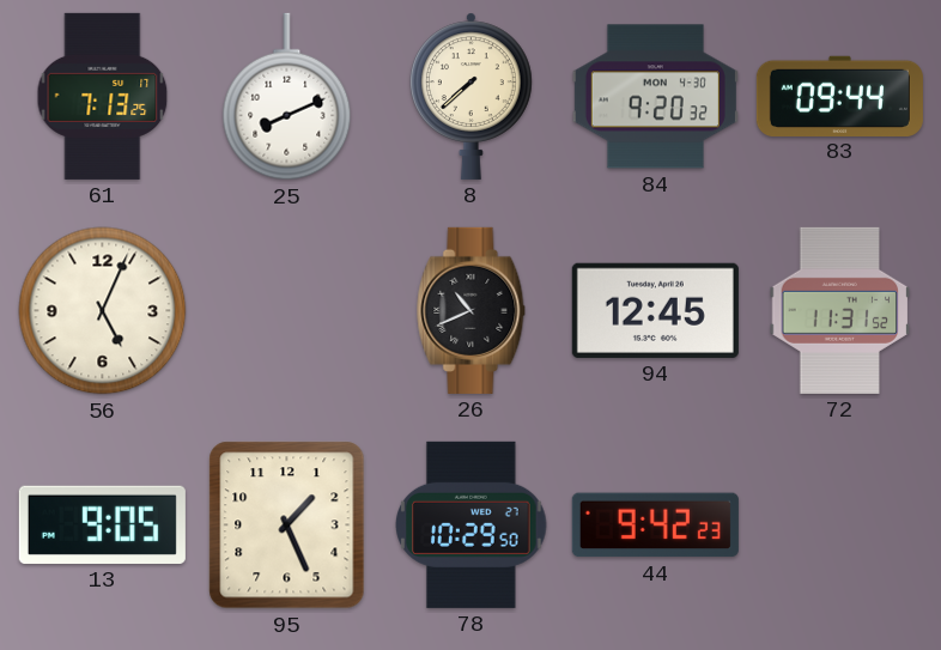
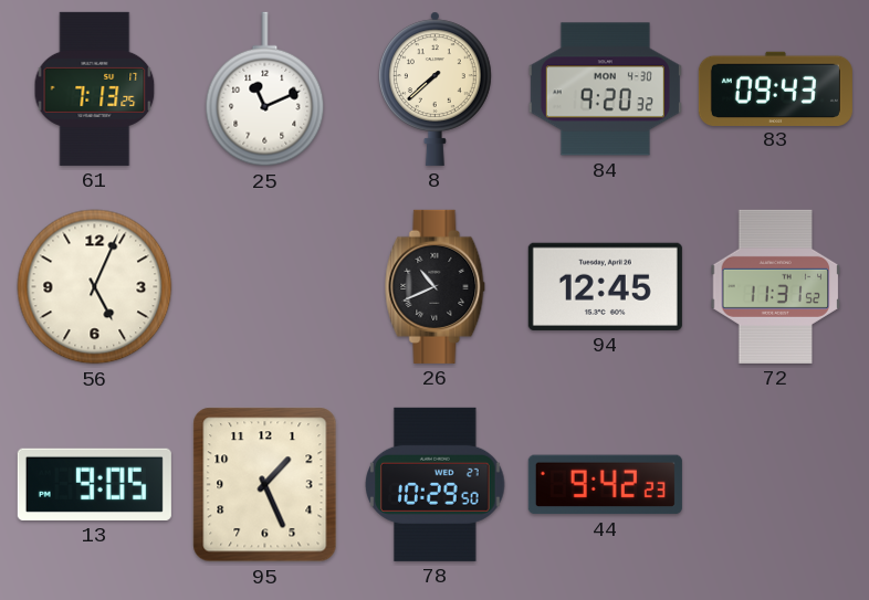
25: 8:11 -> 11:11 (265, 90)
83: 09:44 -> 09:43 (775, 88)
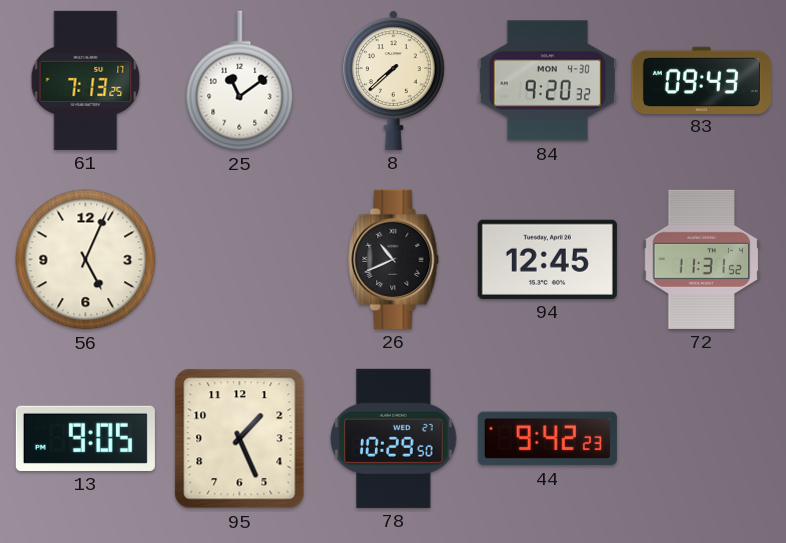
25: 11:11 -> 11:09 (240, 81)
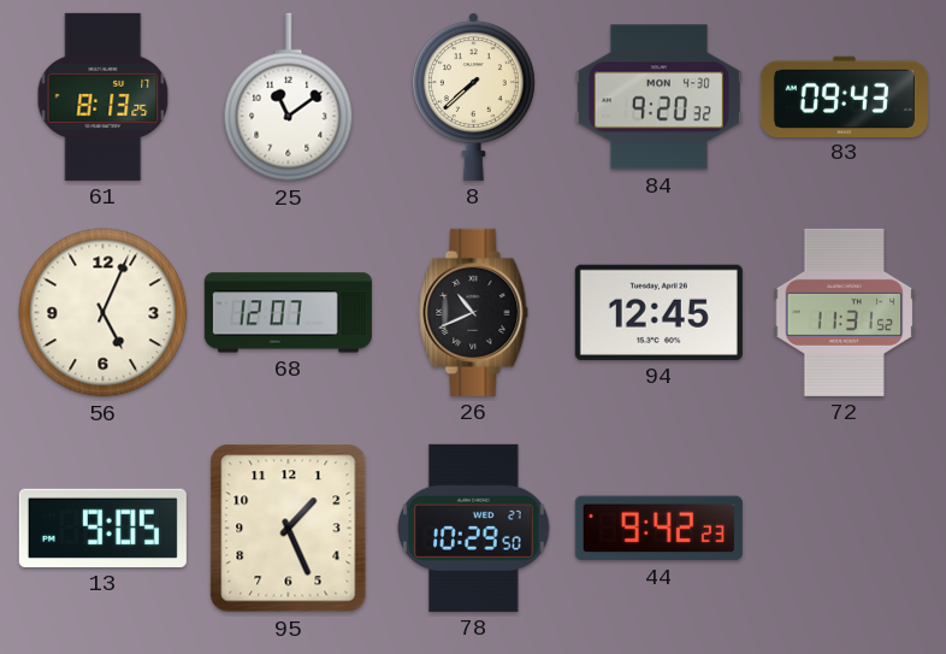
61: 7:13 -> 8:13 (104, 96)
68: none -> 12:07 (288, 313)
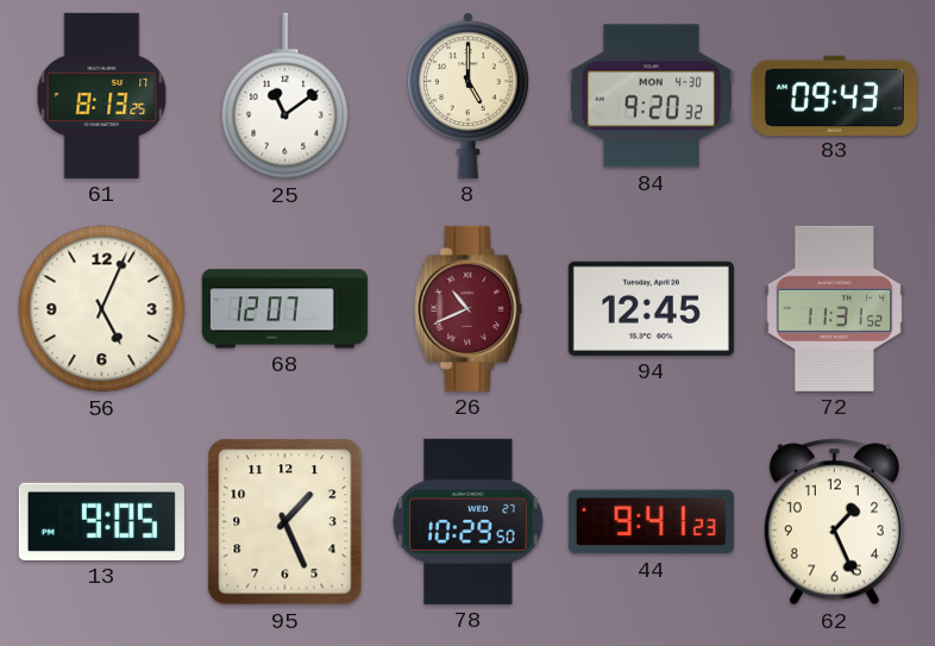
8: 7:38 -> 5:00 (467, 95)
26 dial: black -> burgundy (469, 308)
44: 9:42 -> 9:41 (651, 522)
62: none -> 1:26 (834, 522)
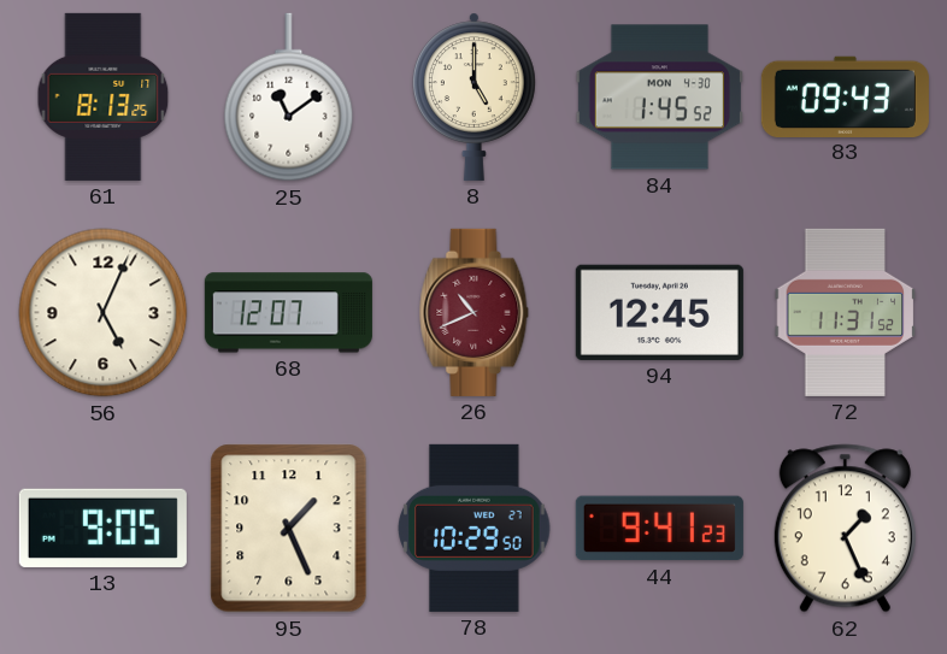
84: 9:20 -> 1:45 (659, 98)
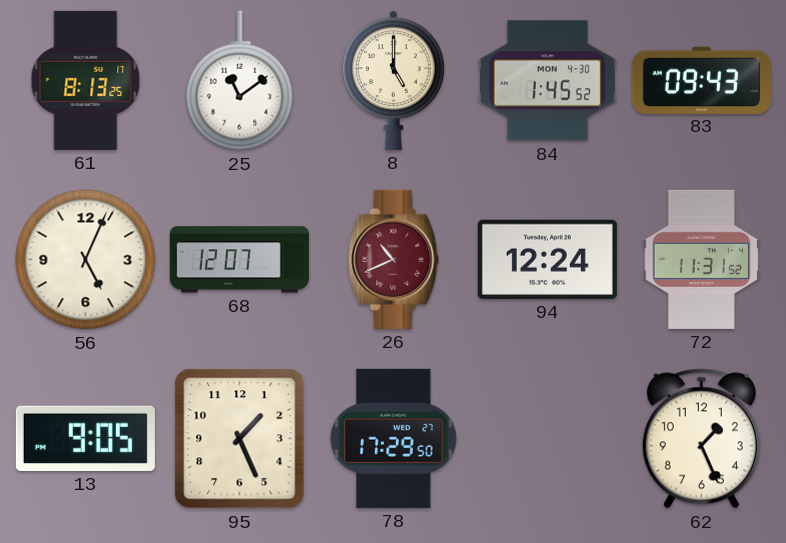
94: 12:45 -> 12:24 (547, 259)
78: 10:29 -> 17:29 (394, 438)
44: 9:41 -> none (659, 529)
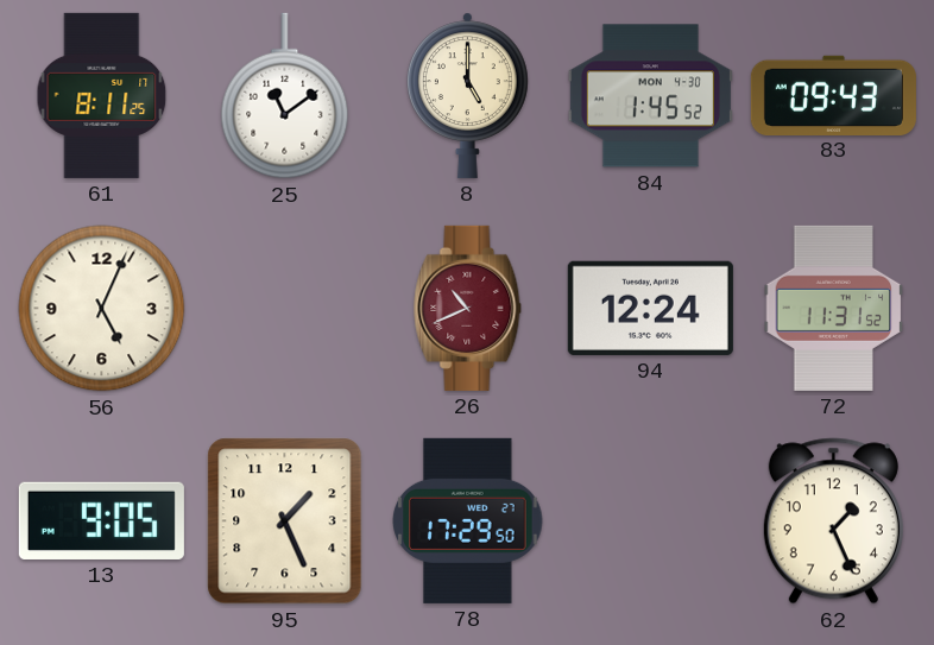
61: 8:13 -> 8:11 (102, 95)
68: 12:07 -> none (239, 260)
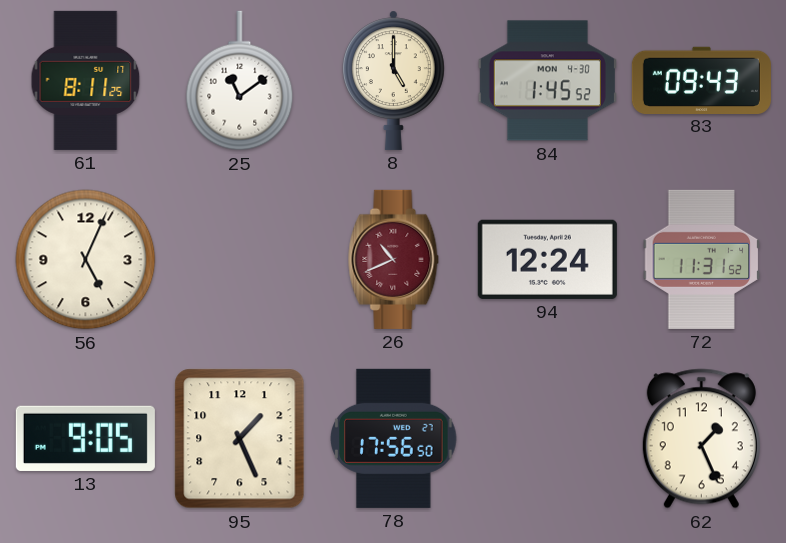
78: 17:29 -> 17:56 (394, 438)
